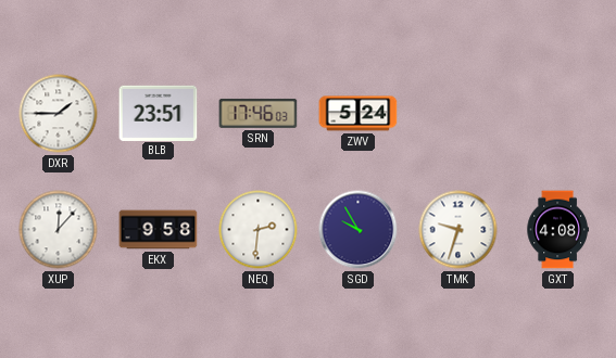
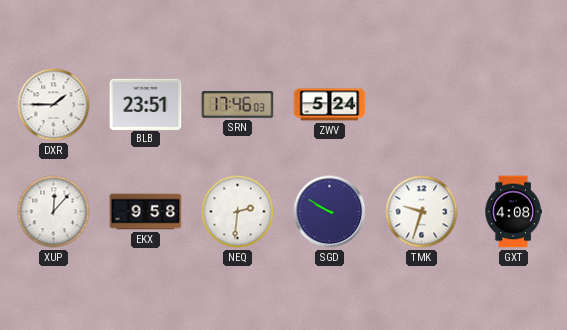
SGD: 9:55 -> 9:50 (330, 212)
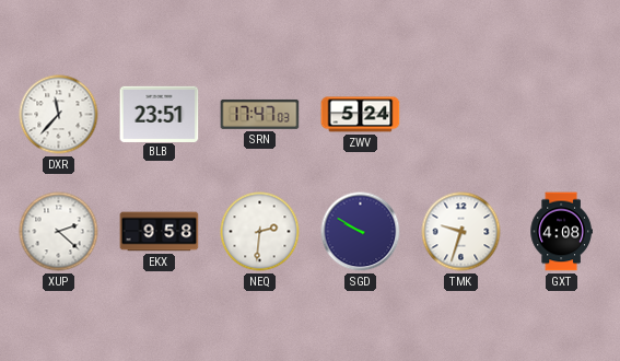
DXR: 1:45 -> 11:37 (59, 115)
SRN: 17:46 -> 17:47 (260, 114)
XUP: 12:07 -> 2:22 (59, 232)
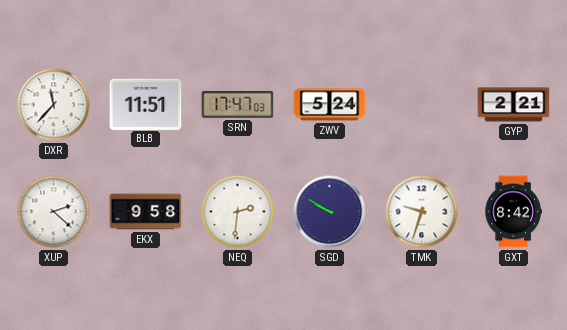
BLB: 23:51 -> 11:51 (146, 104)
GYP: none -> 2:21 (514, 105)
GXT: 4:08 -> 8:42 (513, 212)
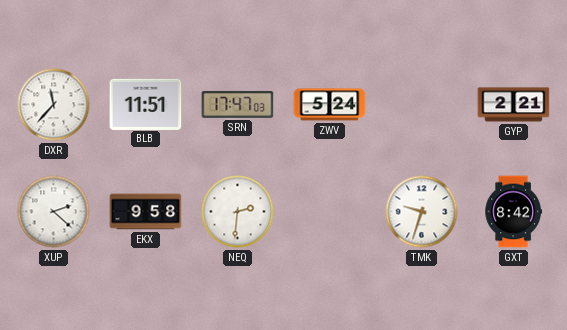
SGD: 9:50 -> none (330, 212)
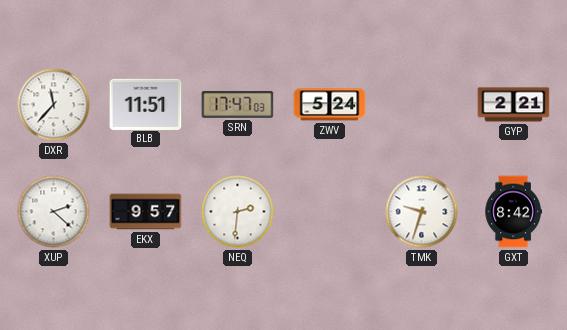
EKX: 9:58 -> 9:57 (146, 212)
